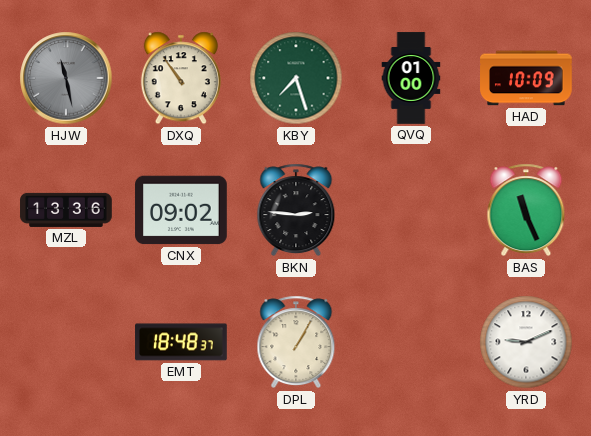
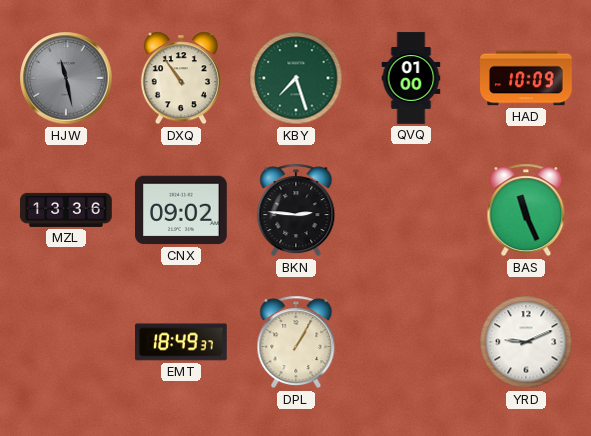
EMT: 18:48 -> 18:49 (181, 342)
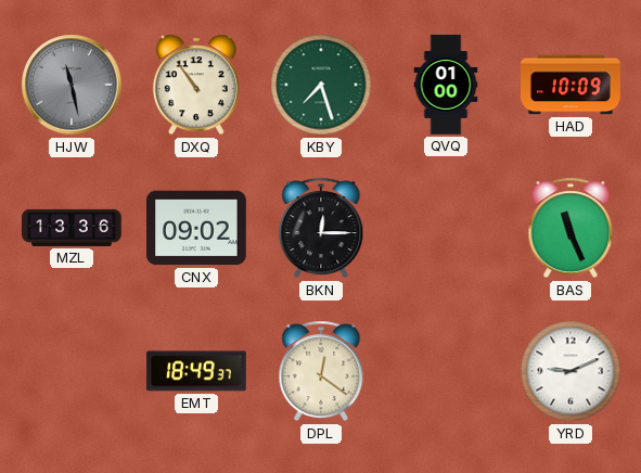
BKN: 2:46 -> 12:15 (321, 228)
DPL: 1:05 -> 12:21 (321, 371)
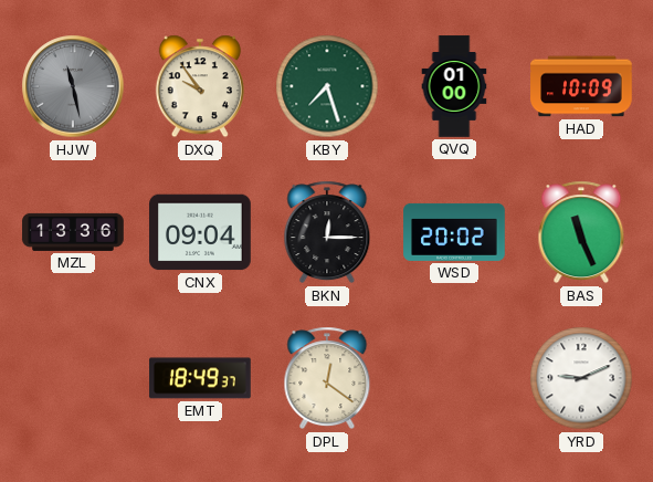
DXQ: 10:54 -> 9:54 (200, 86)
CNX: 09:02 -> 09:04 (200, 232)
WSD: none -> 20:02 (454, 232)
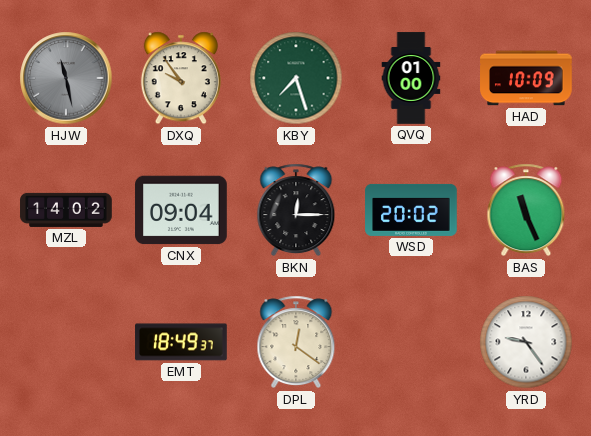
MZL: 13:36 -> 14:02 (66, 210)
YRD: 9:11 -> 9:24 (526, 342)
